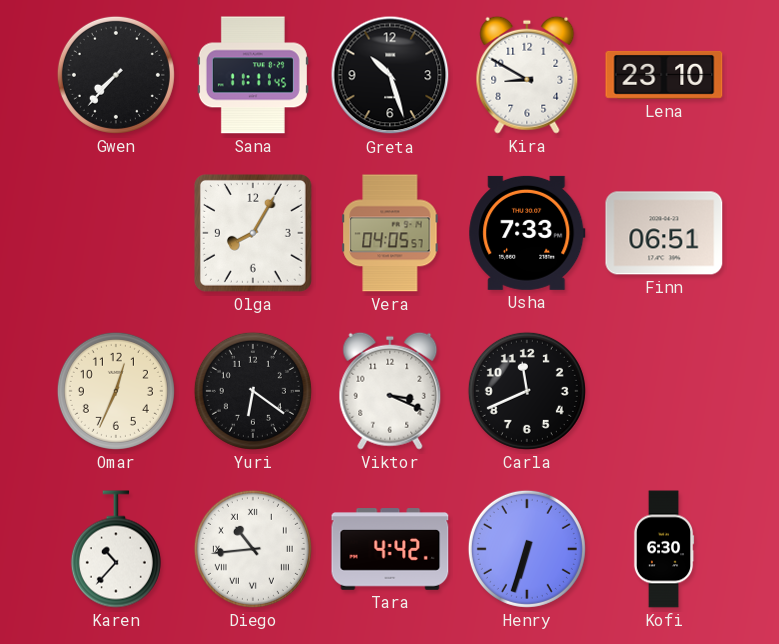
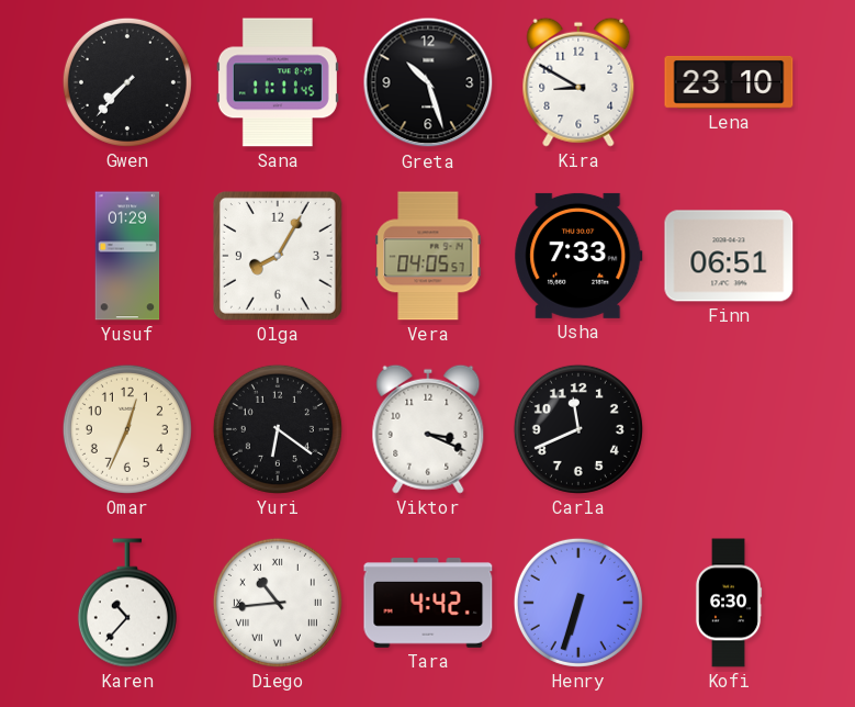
Yusuf: none -> 01:29 (127, 256)
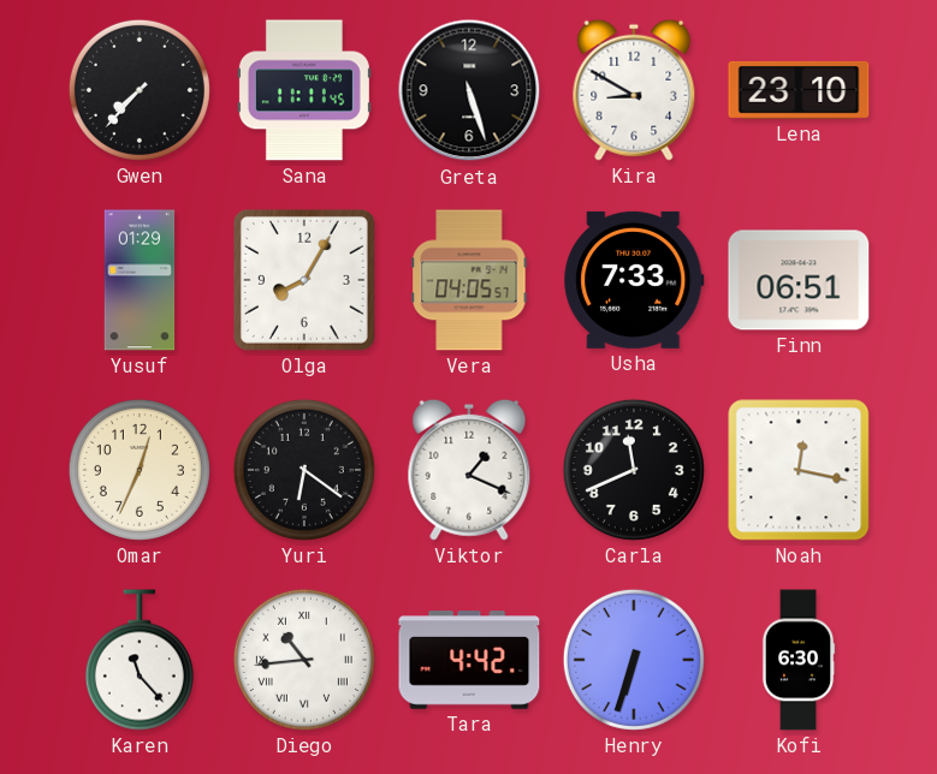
Greta: 10:27 -> 5:27 (469, 90)
Viktor: 3:19 -> 1:19 (469, 470)
Noah: none -> 12:17 (799, 470)
Karen: 10:37 -> 11:23 (140, 660)
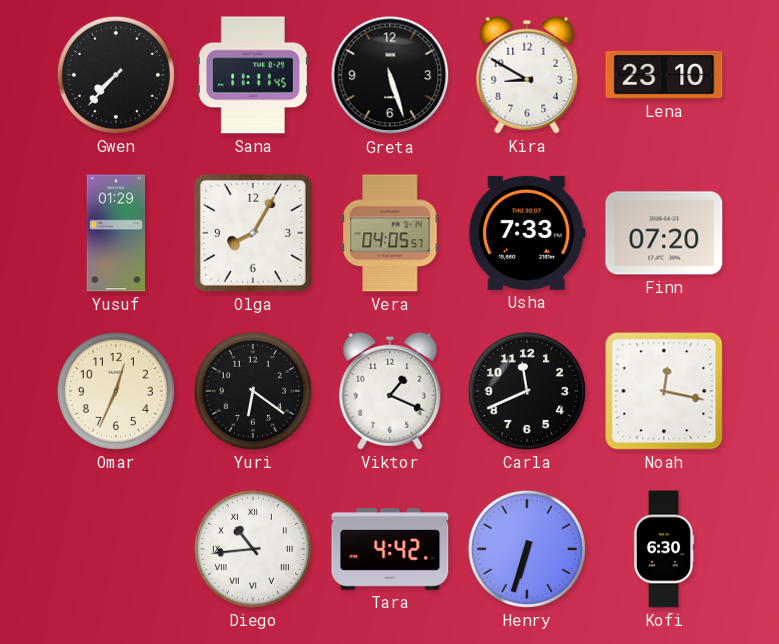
Finn: 06:51 -> 07:20 (664, 233)
Karen: 11:23 -> none (140, 660)
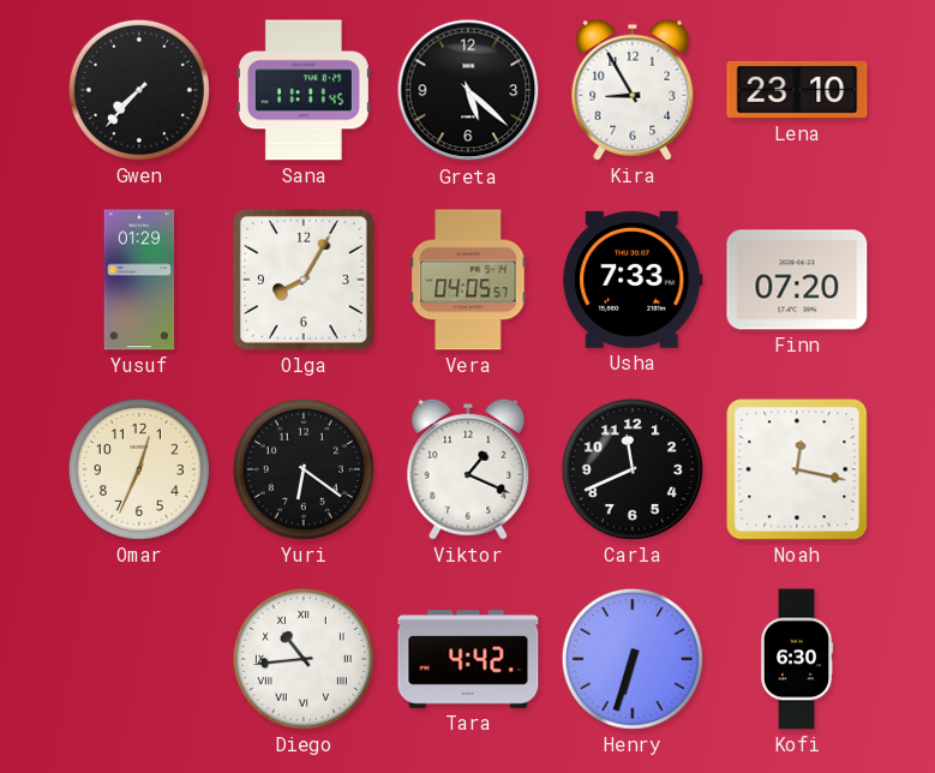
Greta: 5:27 -> 5:22 (468, 90)
Kira: 8:50 -> 8:55 (633, 90)
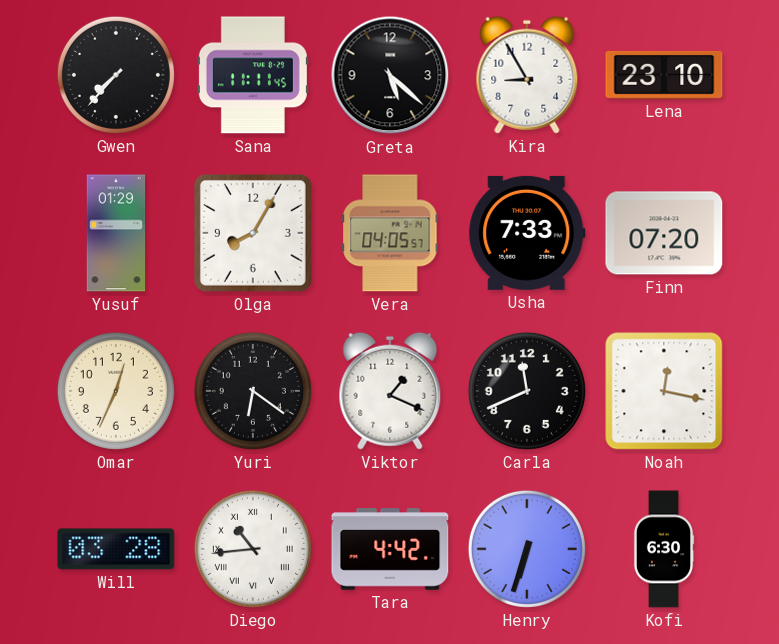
Will: none -> 03:28 (116, 549)
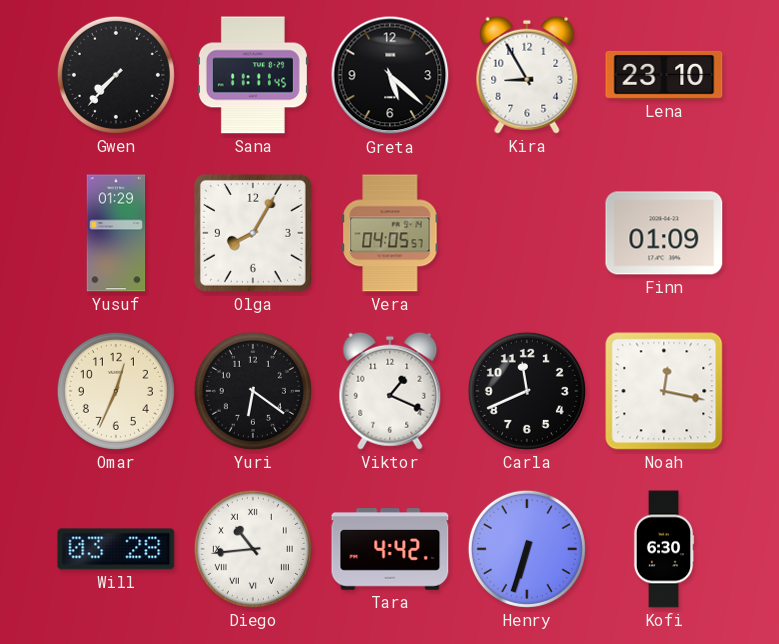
Usha: 7:33 -> none (527, 233)
Finn: 07:20 -> 01:09 (664, 233)
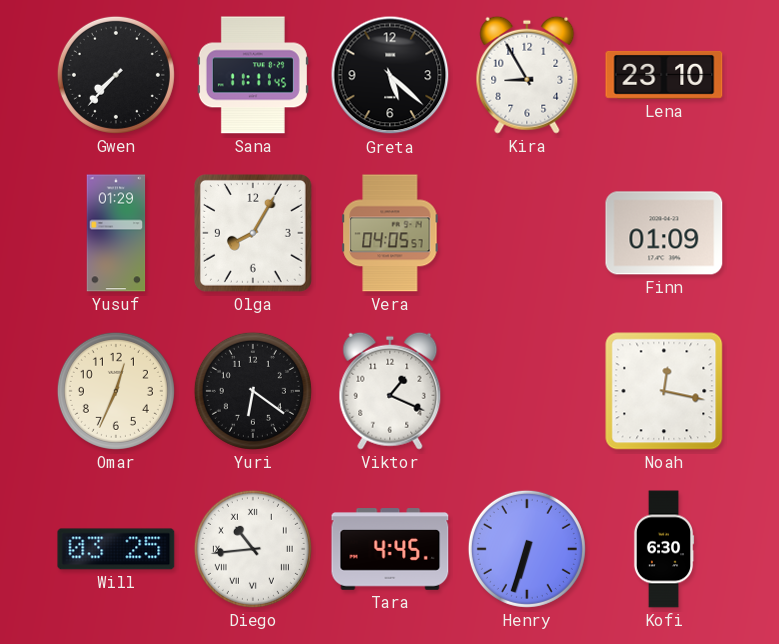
Carla: 11:41 -> none (527, 391)
Will: 03:28 -> 03:25 (116, 549)
Tara: 4:42 -> 4:45 (390, 549)
